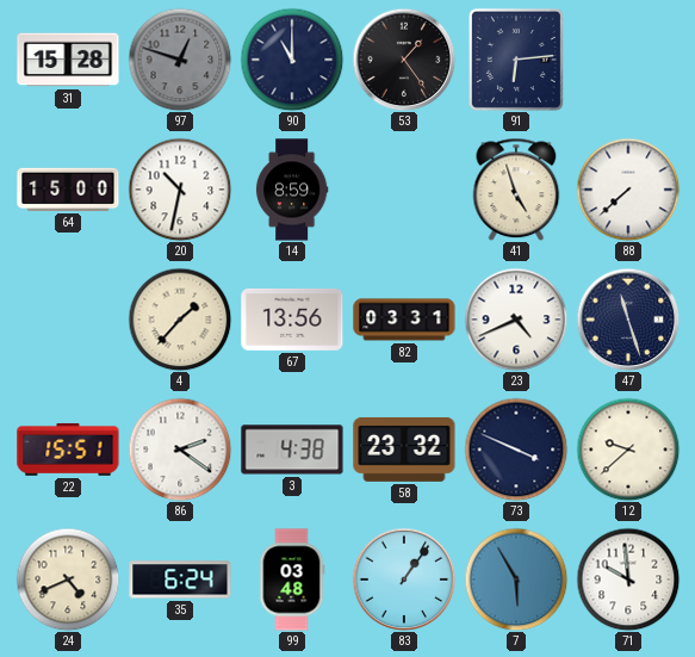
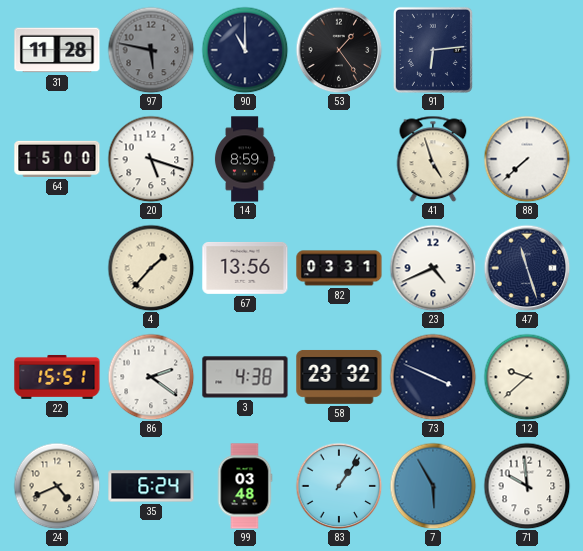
31: 15:28 -> 11:28 (57, 50)
97: 12:48 -> 5:47 (151, 50)
20: 10:32 -> 5:18 (151, 159)
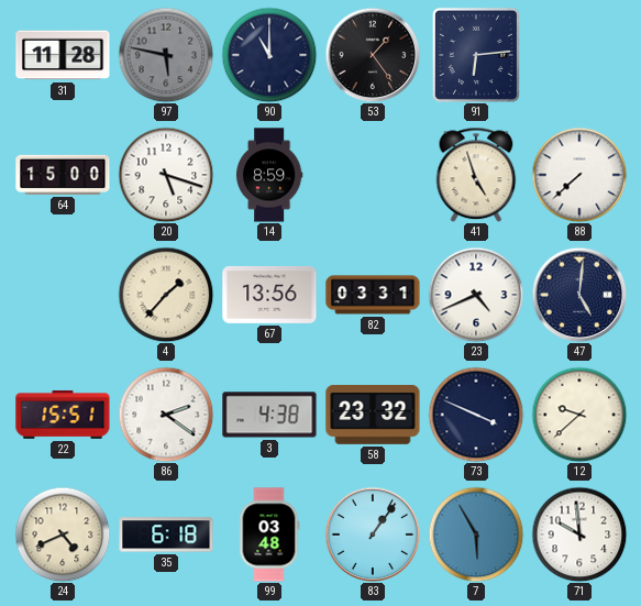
47: 11:27 -> 5:01 (579, 295)
35: 6:24 -> 6:18 (166, 535)
